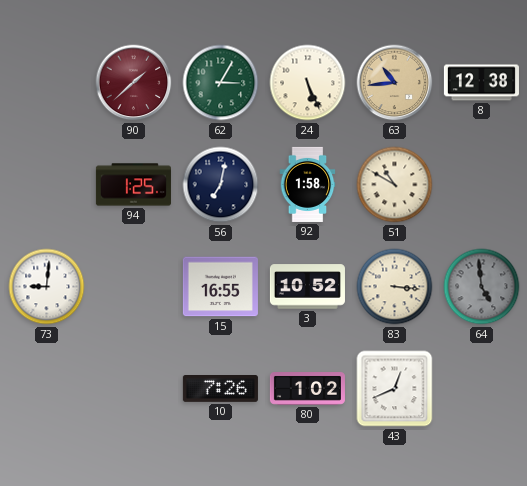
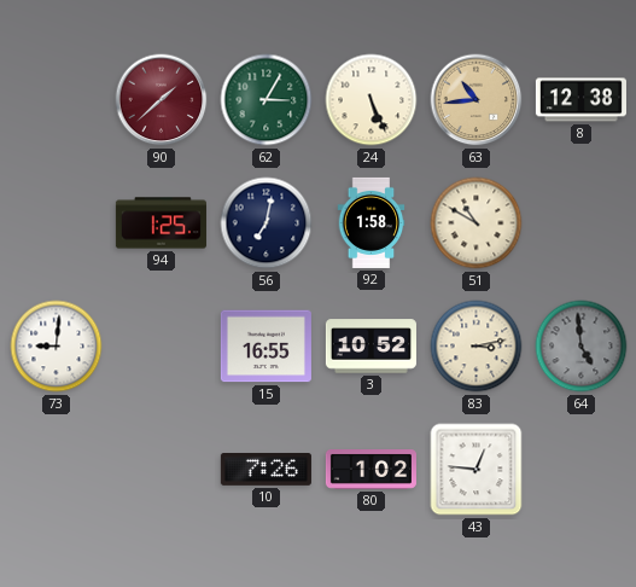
83: 3:16 -> 3:13 (477, 347)
43: 12:41 -> 12:46 (477, 470)
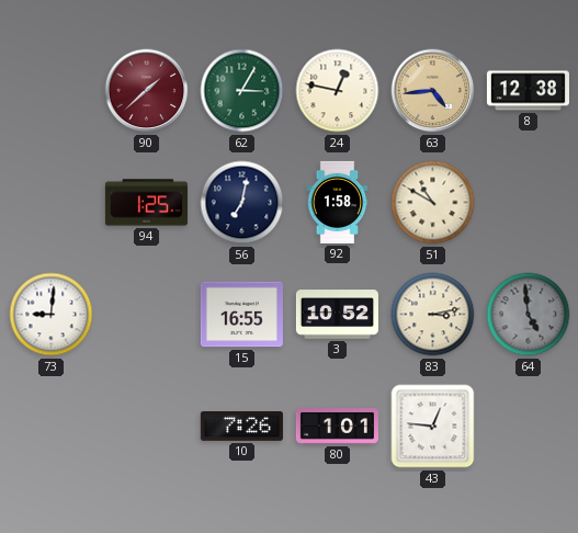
24: 5:26 -> 12:47 (338, 91)
63: 10:44 -> 4:44 (433, 91)
80: 1:02 -> 1:01 (337, 427)
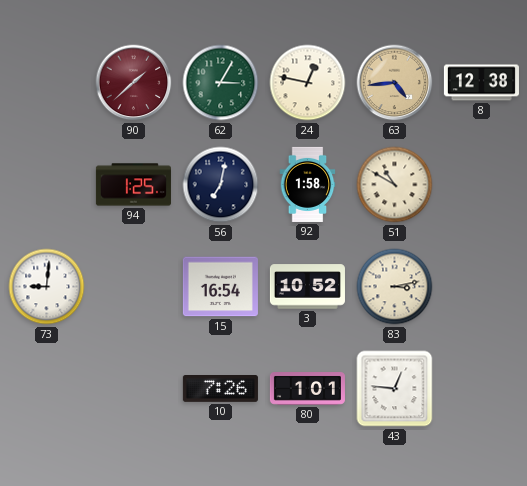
15: 16:55 -> 16:54 (220, 287)
64: 4:59 -> none (529, 315)
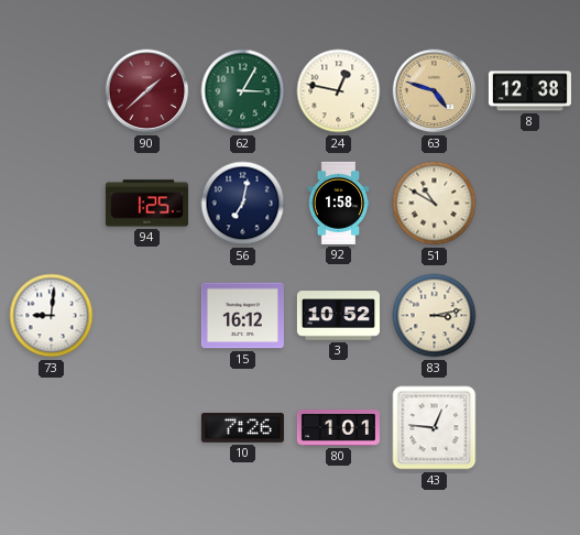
63: 4:44 -> 4:48 (435, 91)
15: 16:54 -> 16:12 (242, 316)
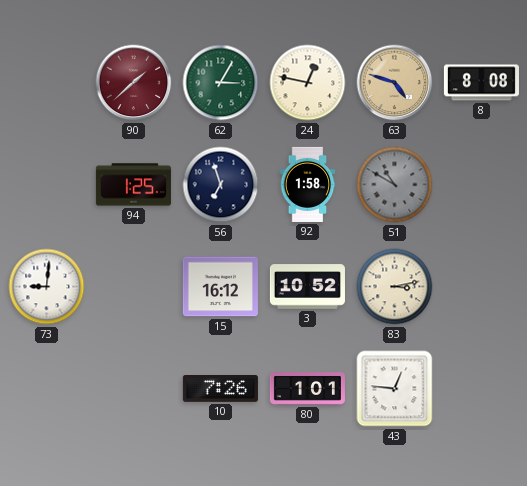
8: 12:38 -> 8:08 (481, 83)
56: 7:02 -> 6:57 (221, 185)
51 dial: cream -> grey (395, 185)
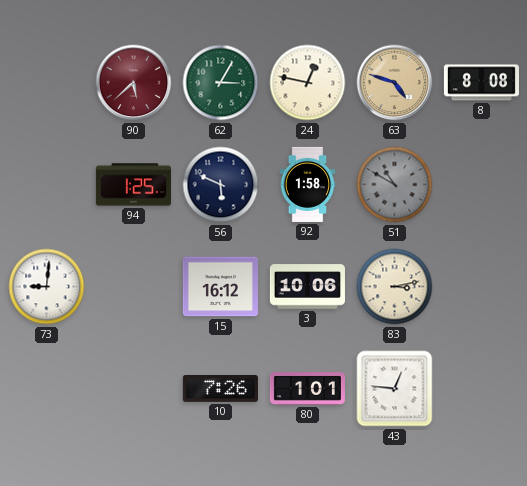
90: 1:38 -> 5:38 (134, 83)
56: 6:57 -> 5:49 (221, 185)
3: 10:52 -> 10:06 (307, 287)
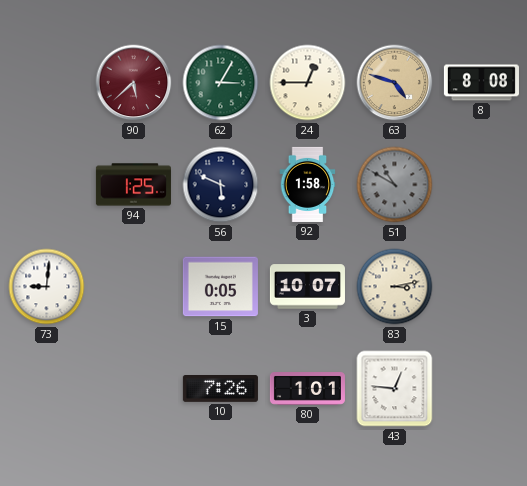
24: 12:47 -> 12:45 (308, 83)
15: 16:12 -> 0:05 (220, 287)
3: 10:06 -> 10:07 (307, 287)
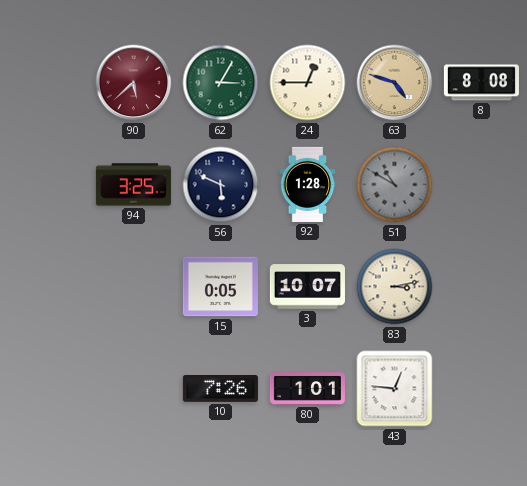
94: 1:25 -> 3:25 (133, 185)
92: 1:58 -> 1:28 (308, 184)
73: 9:01 -> none (47, 287)
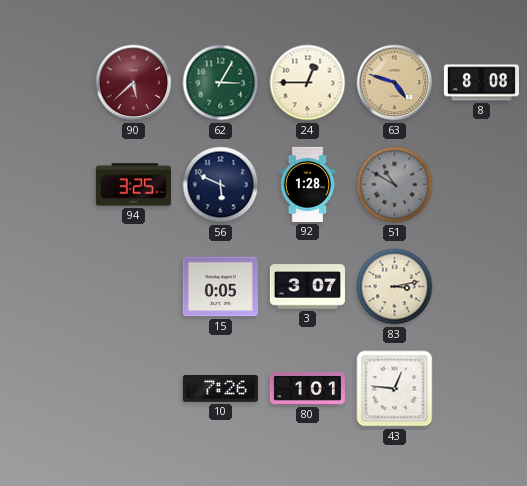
3: 10:07 -> 3:07 (307, 287)
